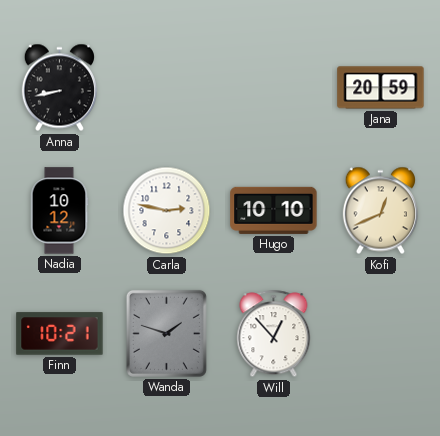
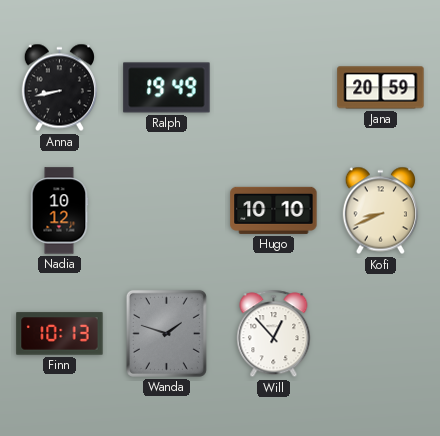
Ralph: none -> 19:49 (167, 88)
Carla: 2:47 -> none (167, 211)
Kofi: 12:41 -> 8:41 (380, 211)
Finn: 10:21 -> 10:13 (60, 334)
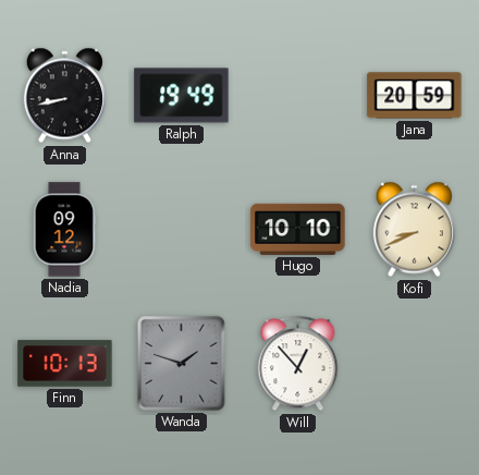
Nadia: 10:12 -> 09:12 (64, 230)
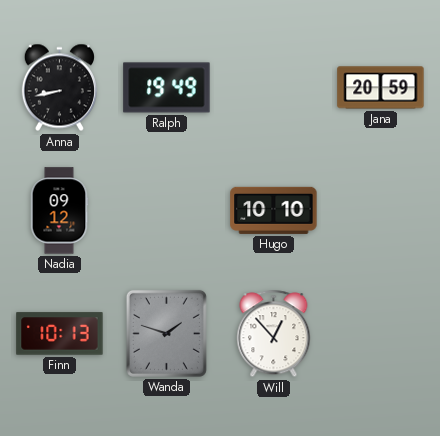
Kofi: 8:41 -> none (414, 230)
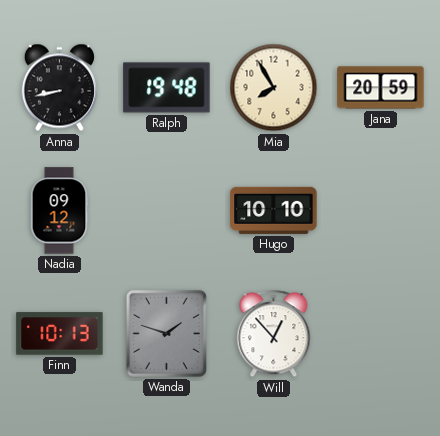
Ralph: 19:49 -> 19:48 (167, 88)
Mia: none -> 7:55 (274, 88)
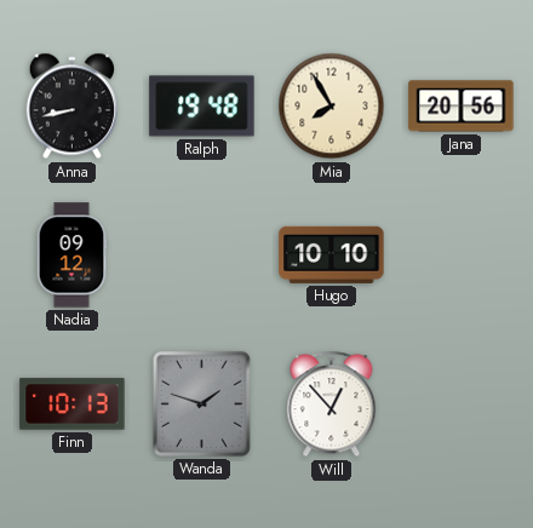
Jana: 20:59 -> 20:56 (462, 107)
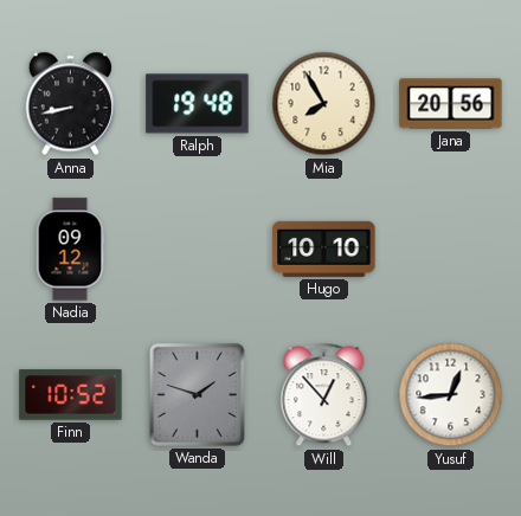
Finn: 10:13 -> 10:52 (71, 395)
Yusuf: none -> 12:44 (451, 395)
